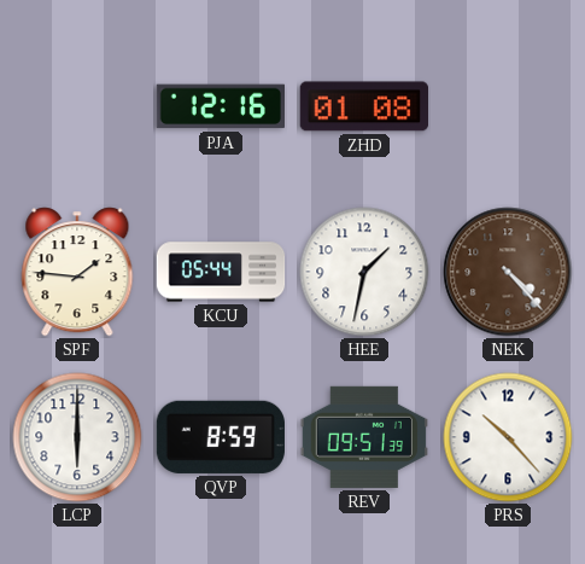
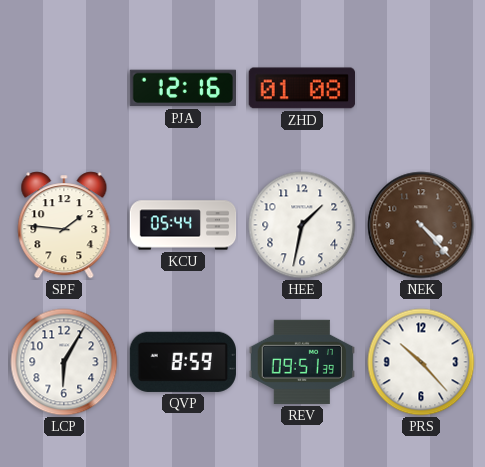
LCP: 6:00 -> 6:05 (64, 362)
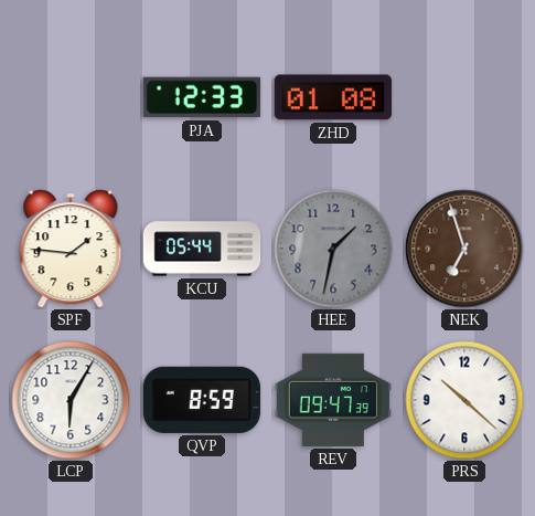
PJA: 12:16 -> 12:33 (201, 97)
HEE dial: white -> grey (333, 249)
NEK: 4:23 -> 6:57 (464, 249)
REV: 09:51 -> 09:47 (332, 400)
PRS: 10:23 -> 10:22 (464, 400)
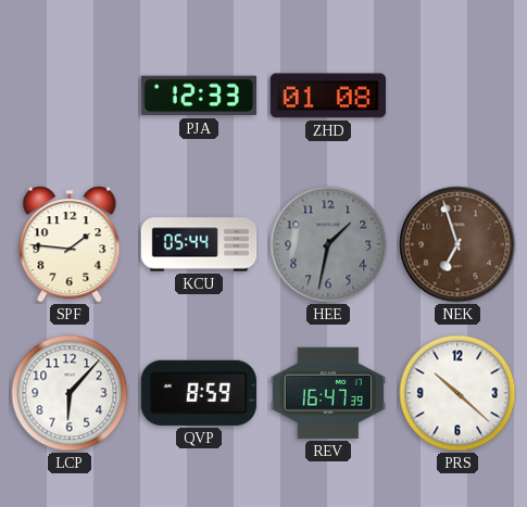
LCP: 6:05 -> 6:07 (70, 393)
REV: 09:47 -> 16:47 (327, 393)
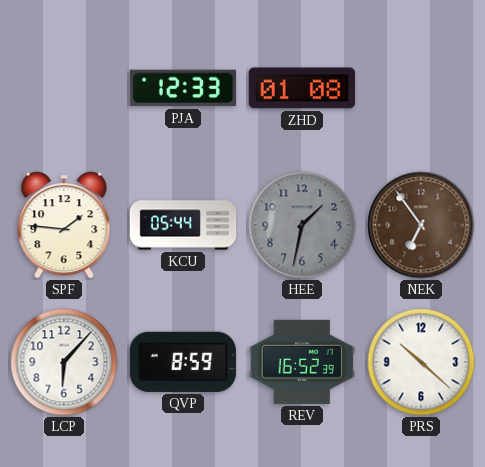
NEK: 6:57 -> 6:54 (421, 225)
REV: 16:47 -> 16:52 (301, 362)
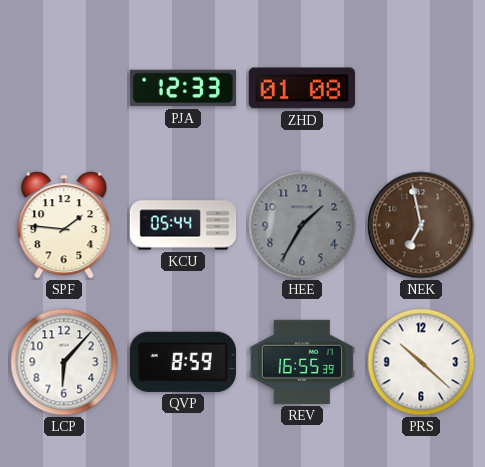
HEE: 1:32 -> 1:35 (302, 225)
NEK: 6:54 -> 6:58 (421, 225)
REV: 16:52 -> 16:55 (301, 362)
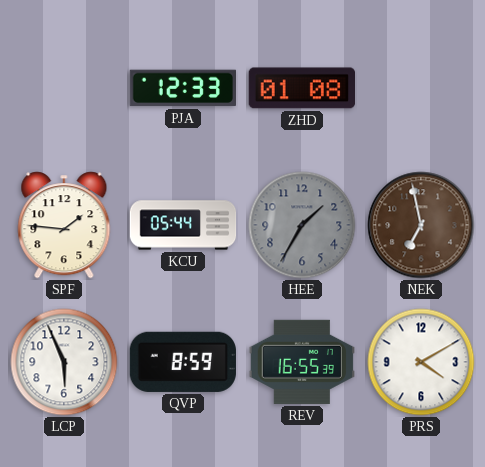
LCP: 6:07 -> 5:56 (64, 362)
PRS: 10:22 -> 4:10 (421, 362)
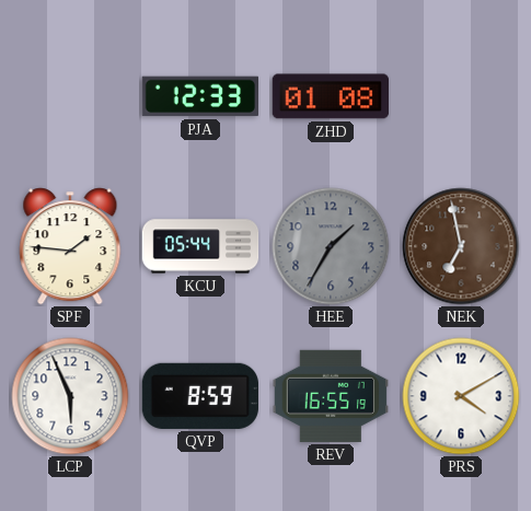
REV: 16:55:39 -> 16:55:19 (330, 396)
